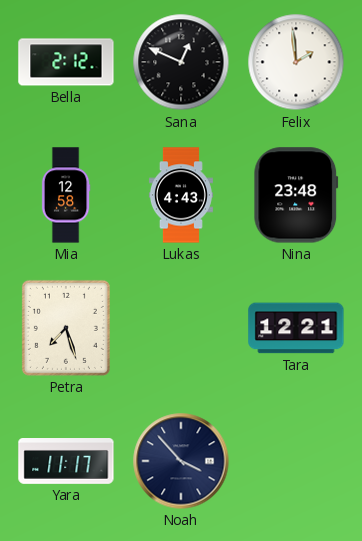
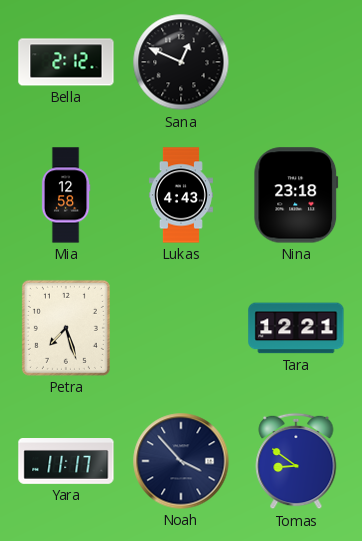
Felix: 1:59 -> none (296, 62)
Nina: 23:48 -> 23:18 (296, 195)
Tomas: none -> 8:51 (296, 461)
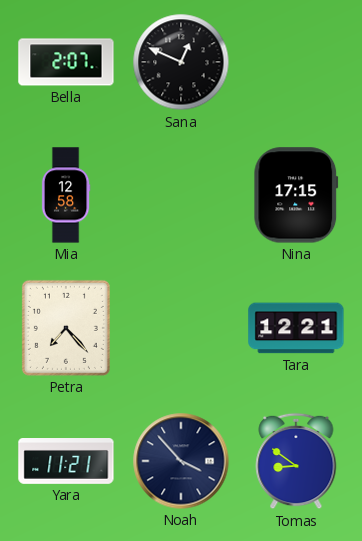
Bella: 2:12 -> 2:07 (66, 62)
Lukas: 4:43 -> none (181, 195)
Nina: 23:18 -> 17:15 (296, 195)
Petra: 7:27 -> 7:23 (66, 328)
Yara: 11:17 -> 11:21 (66, 462)
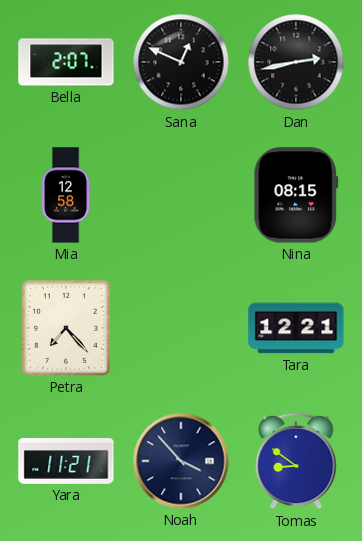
Dan: none -> 2:43 (296, 62)
Nina: 17:15 -> 08:15 (296, 195)
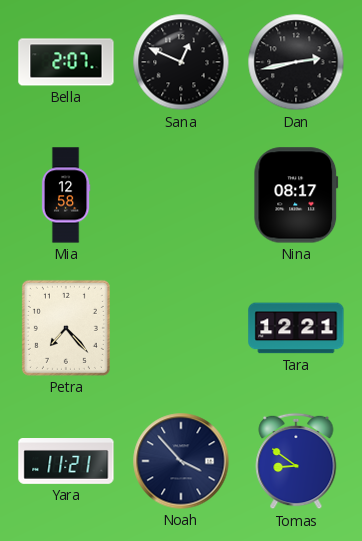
Nina: 08:15 -> 08:17 (296, 195)
